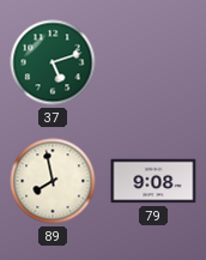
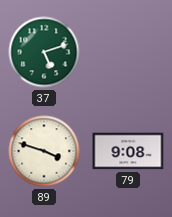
89: 7:58 -> 3:48 (44, 151)
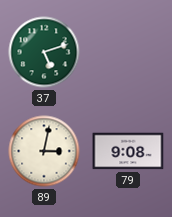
89: 3:48 -> 3:02 (44, 151)
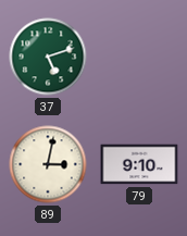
79: 9:08 -> 9:10 (139, 164)
